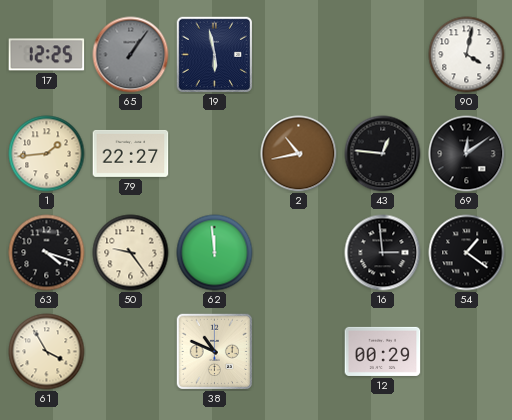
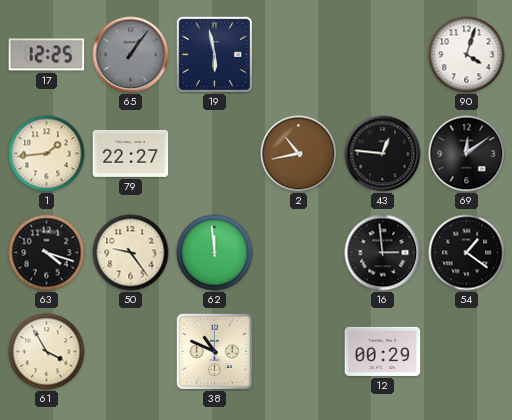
90: 4:02 -> 4:03 (467, 55)
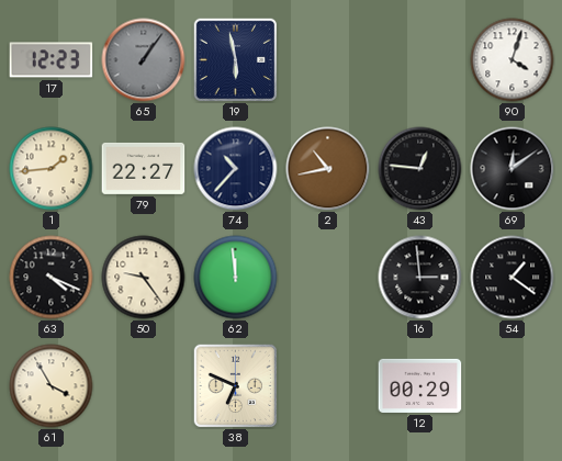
17: 12:25 -> 12:23 (52, 60)
74: none -> 10:37 (236, 169)
63: 4:18 -> 4:19 (52, 278)
38: 10:49 -> 6:49 (235, 385)
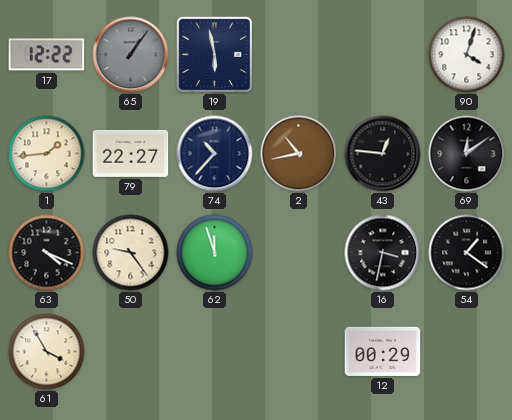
17: 12:23 -> 12:22 (47, 55)
62: 11:59 -> 11:57 (215, 253)
16: 2:59 -> 3:32 (383, 253)
38: 6:49 -> none (235, 385)
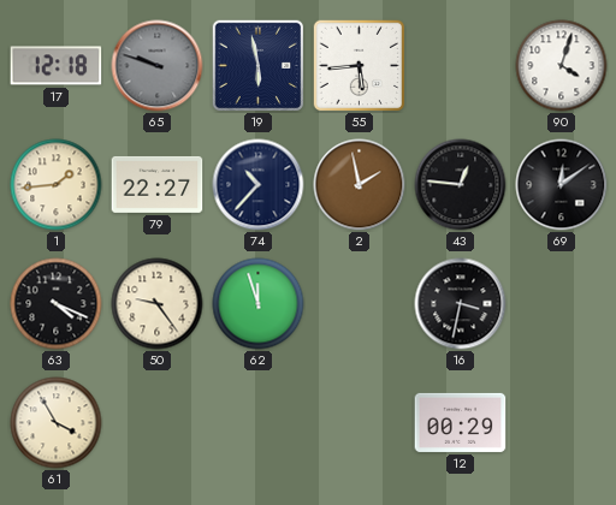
17: 12:22 -> 12:18 (57, 66)
65: 1:06 -> 9:48 (158, 66)
55: none -> 5:44 (359, 65)
2: 10:43 -> 1:58 (360, 185)
54: 1:21 -> none (467, 253)
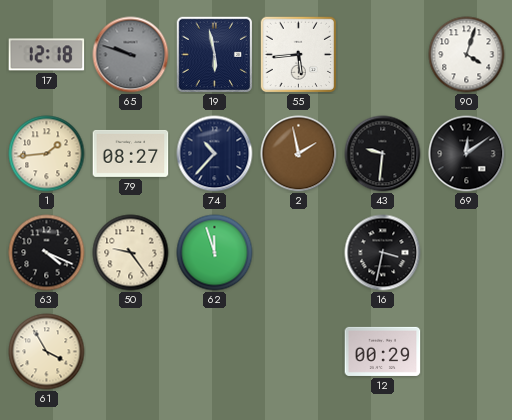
79: 22:27 -> 08:27 (131, 153)
43: 12:46 -> 9:31 (383, 154)
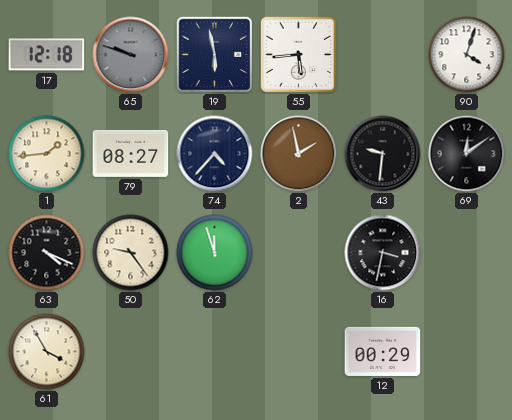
74: 10:37 -> 4:37 (215, 154)
